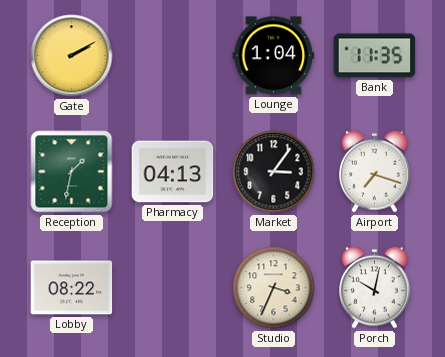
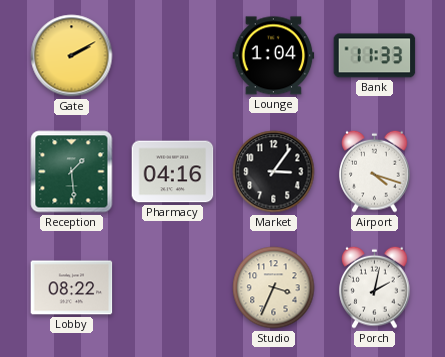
Bank: 11:35 -> 11:33 (375, 56)
Reception: 1:32 -> 1:29 (72, 172)
Pharmacy: 04:13 -> 04:16 (173, 172)
Airport: 7:18 -> 4:18 (375, 171)
Porch: 10:02 -> 2:02 (375, 287)
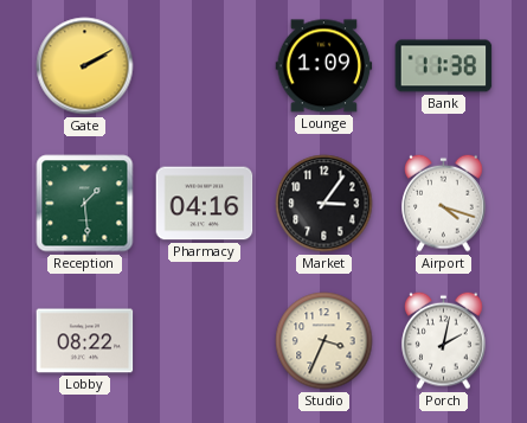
Lounge: 1:04 -> 1:09 (324, 66)
Bank: 11:33 -> 11:38 (444, 66)
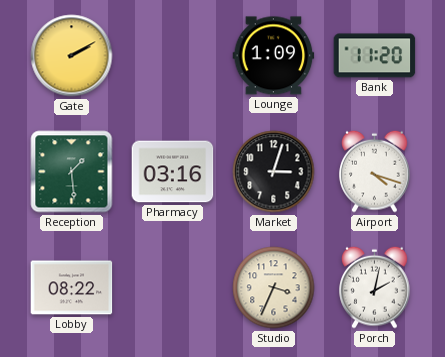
Bank: 11:38 -> 11:20 (375, 56)
Pharmacy: 04:16 -> 03:16 (173, 172)
Market: 3:06 -> 3:03 (274, 172)
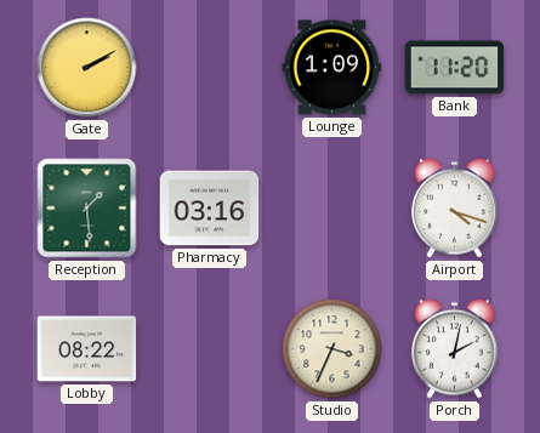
Market: 3:03 -> none (274, 172)
